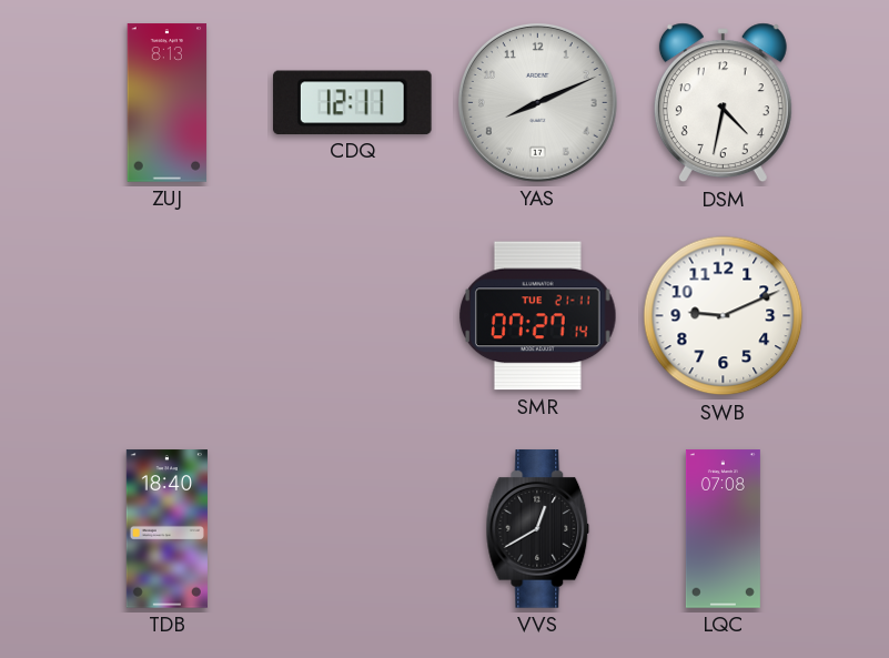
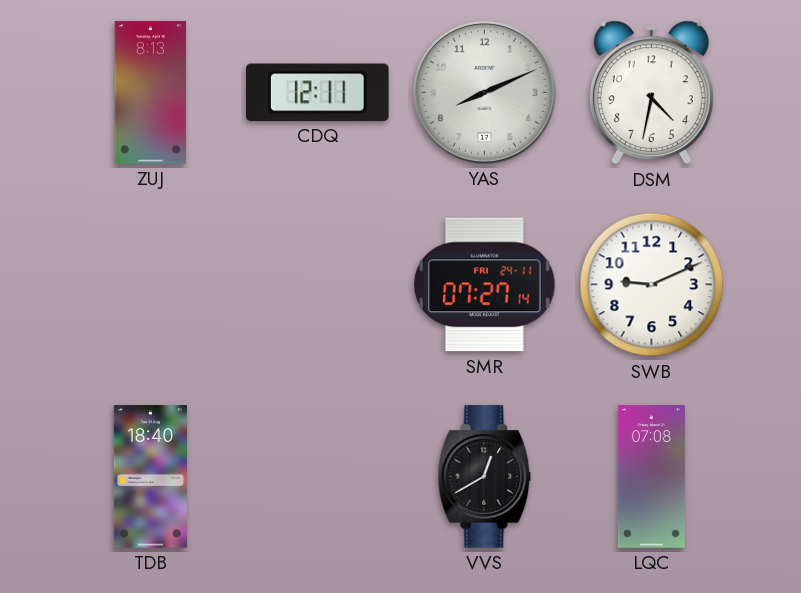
SMR date: TUE 21-11 -> FRI 24-11 (485, 285)
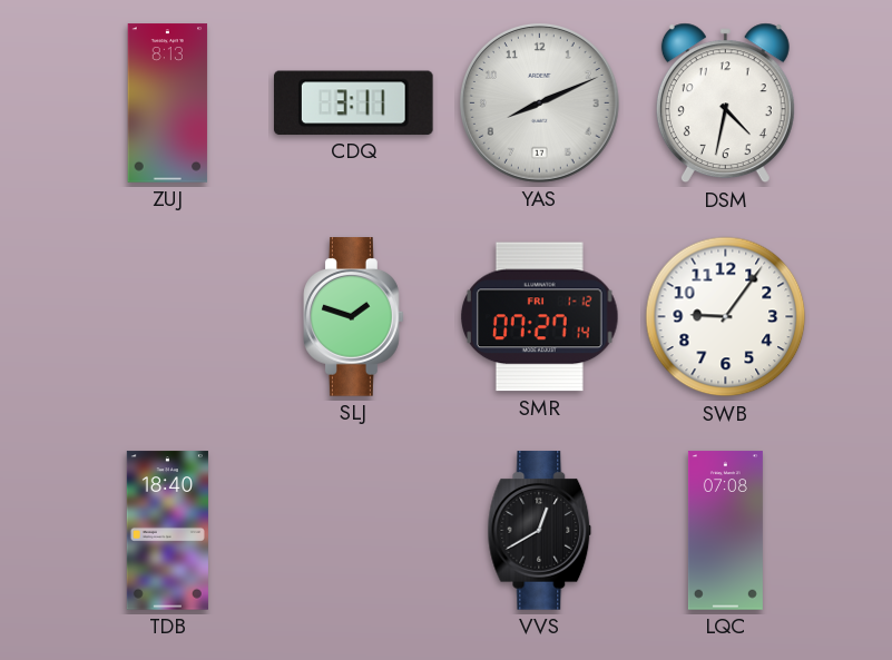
CDQ: 12:11 -> 3:11 (353, 102)
SLJ: none -> 1:48 (354, 317)
SMR date: FRI 24-11 -> FRI 1-12 (540, 317)
SWB: 9:11 -> 9:06 (726, 317)
